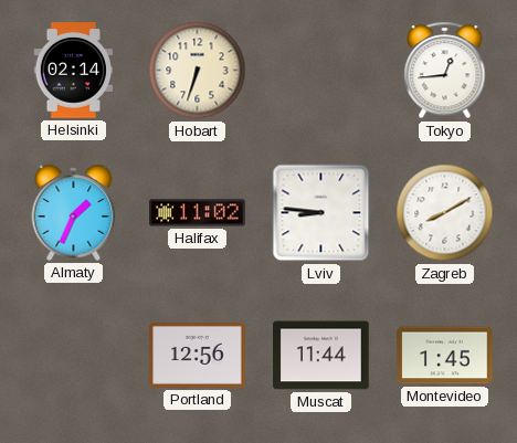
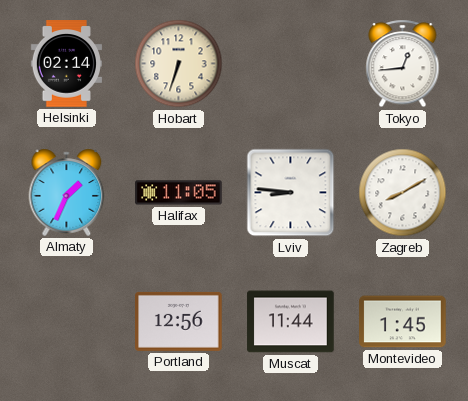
Halifax: 11:02 -> 11:05 (179, 193)
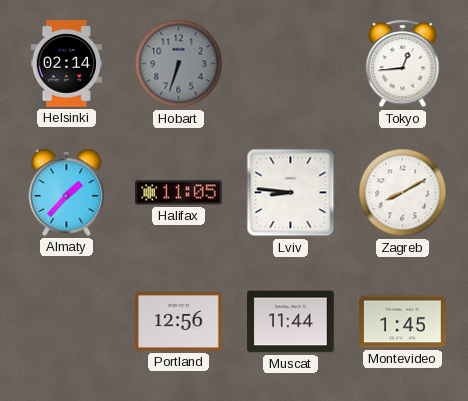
Hobart dial: cream -> grey (179, 64)
Almaty: 1:34 -> 1:37 (67, 192)
